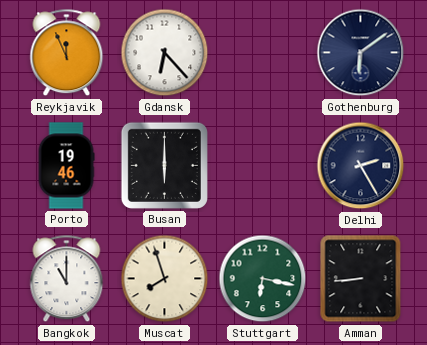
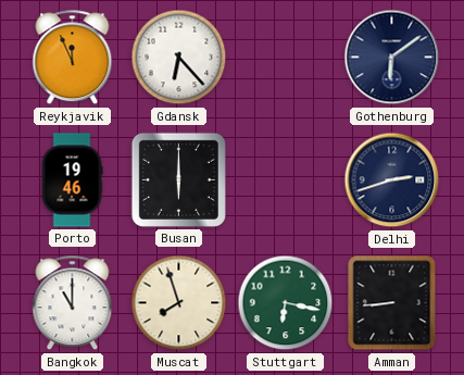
Delhi: 2:25 -> 2:42 (392, 180)
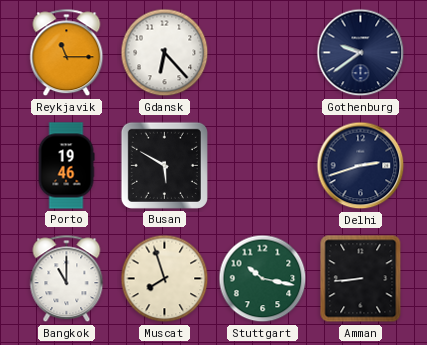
Reykjavik: 11:56 -> 11:15 (67, 53)
Gothenburg: 6:09 -> 9:39 (361, 53)
Busan: 6:00 -> 5:50 (164, 165)
Stuttgart: 6:17 -> 10:17 (263, 279)
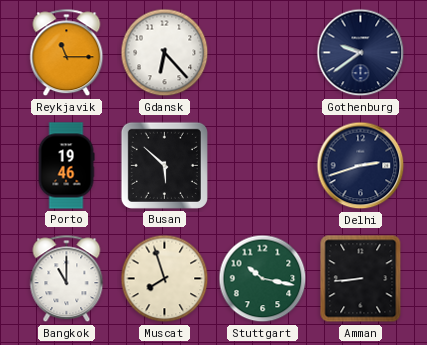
Busan: 5:50 -> 5:52 (164, 165)
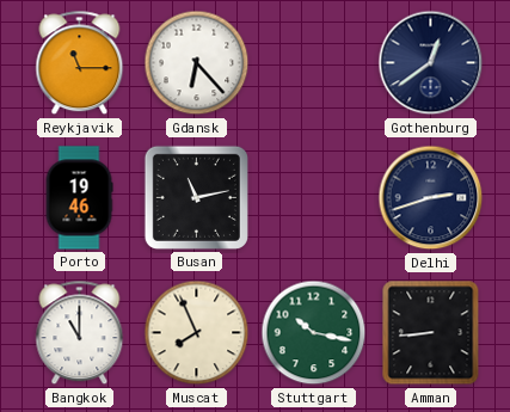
Gothenburg: 9:39 -> 12:39 (431, 63)
Busan: 5:52 -> 11:13 (196, 197)
Muscat: 7:57 -> 7:56 (197, 333)
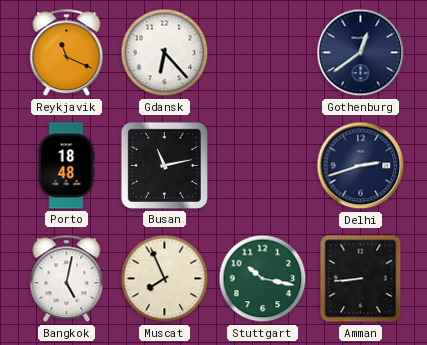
Reykjavik: 11:15 -> 11:19 (67, 53)
Porto: 19:46 -> 18:48 (66, 166)
Bangkok: 11:00 -> 5:02 (67, 279)
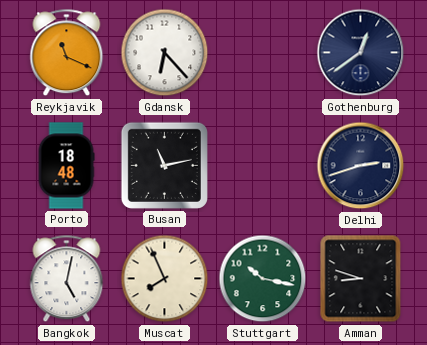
Amman: 8:44 -> 8:48 (361, 279)
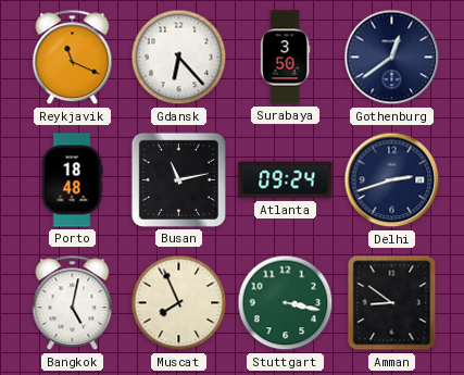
Surabaya: none -> 3:50 (285, 58)
Atlanta: none -> 09:24 (286, 180)
Stuttgart: 10:17 -> 3:17 (286, 303)
Amman: 8:48 -> 8:51 (392, 303)
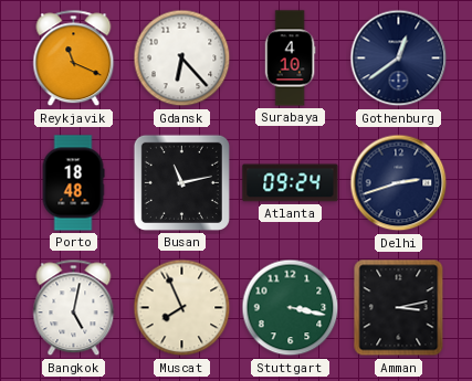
Surabaya: 3:50 -> 4:10 (290, 59)
Amman: 8:51 -> 3:13 (399, 308)
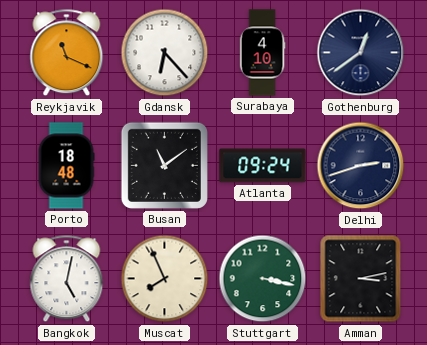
Busan: 11:13 -> 11:09 (164, 165)
